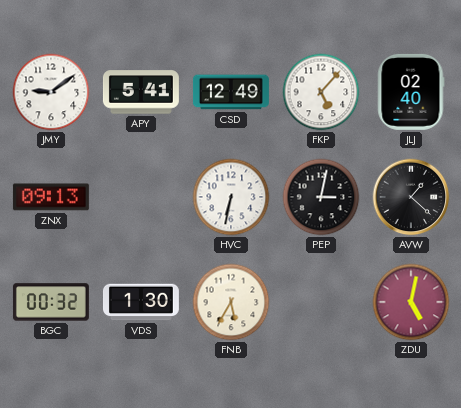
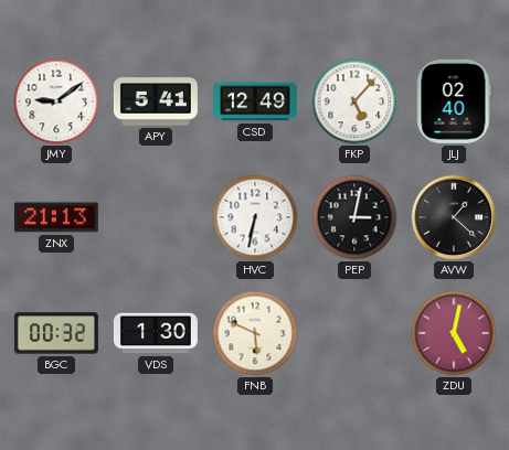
ZNX: 09:13 -> 21:13 (56, 217)
FNB: 5:35 -> 5:49 (255, 333)
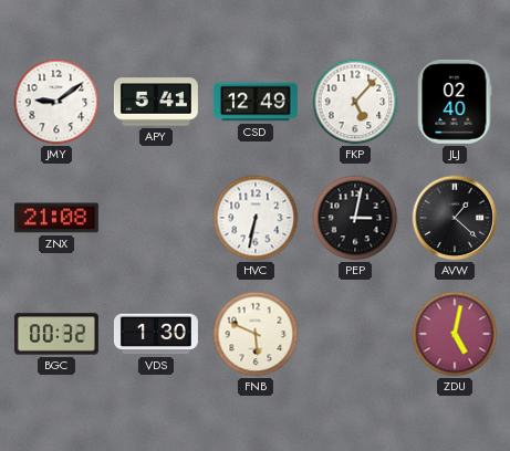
ZNX: 21:13 -> 21:08 (56, 218)
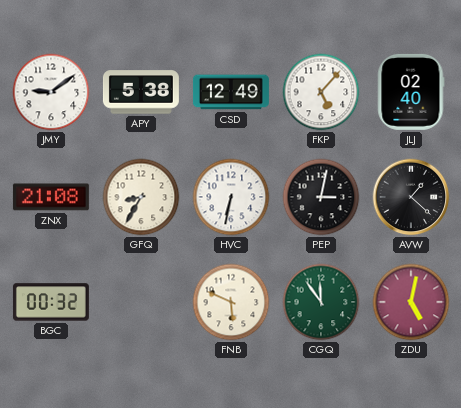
APY: 5:41 -> 5:38 (141, 92)
GFQ: none -> 8:35 (141, 197)
VDS: 1:30 -> none (156, 334)
CGQ: none -> 11:54 (321, 302)
